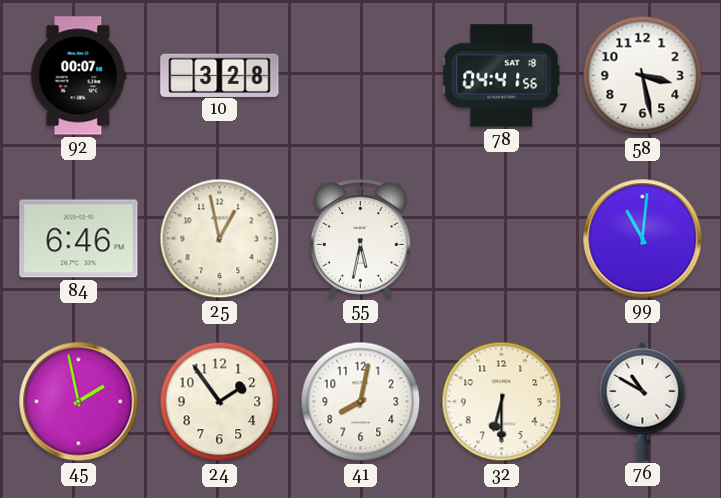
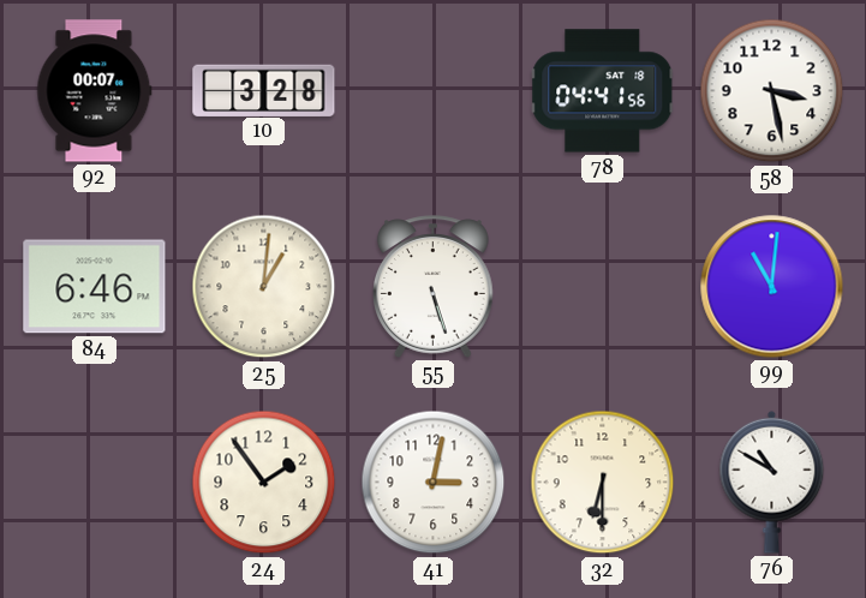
25: 12:58 -> 1:01 (264, 287)
55: 5:32 -> 5:27 (434, 287)
45: 1:58 -> none (79, 402)
41: 8:02 -> 3:02 (434, 483)
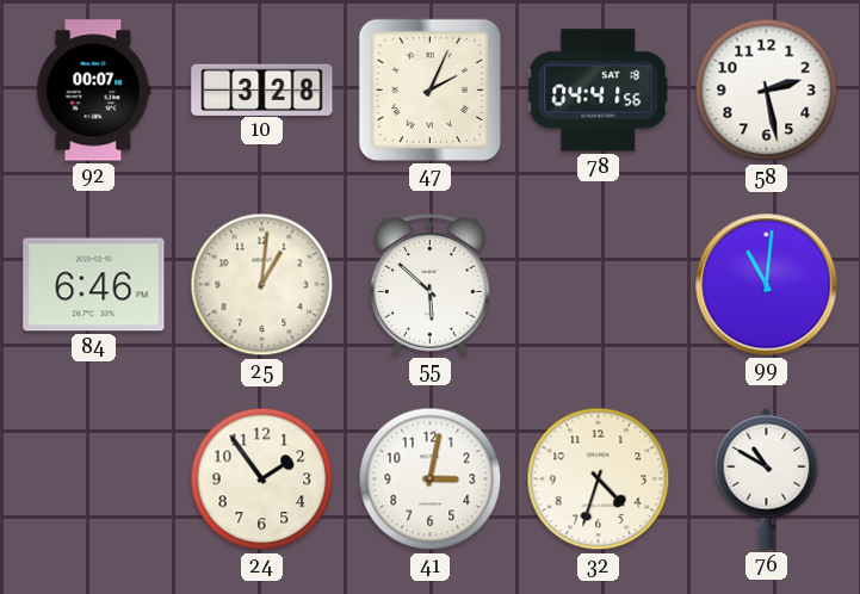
47: none -> 2:04 (429, 89)
58: 3:28 -> 2:28 (767, 91)
55: 5:27 -> 5:52 (431, 285)
32: 6:30 -> 4:33 (599, 479)
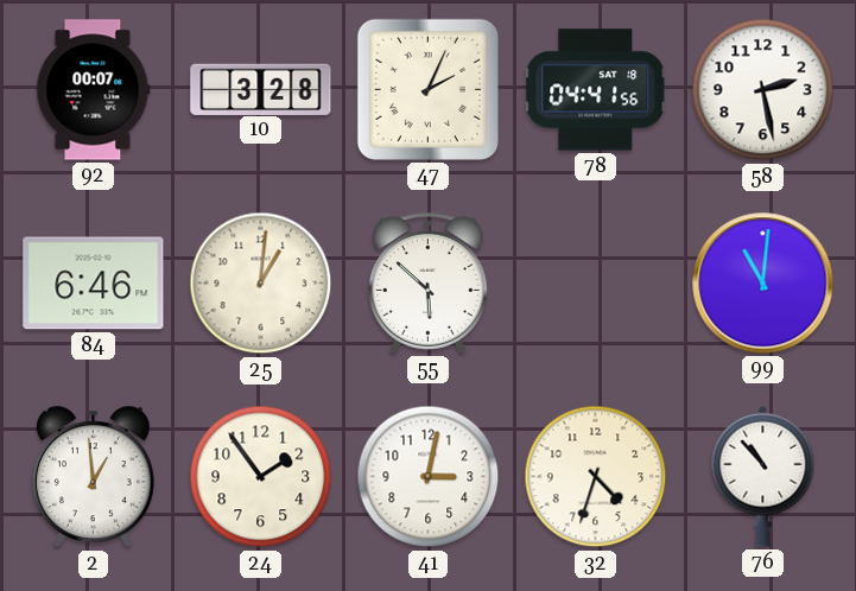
2: none -> 12:59 (93, 477)
76: 10:50 -> 10:53 (763, 476)
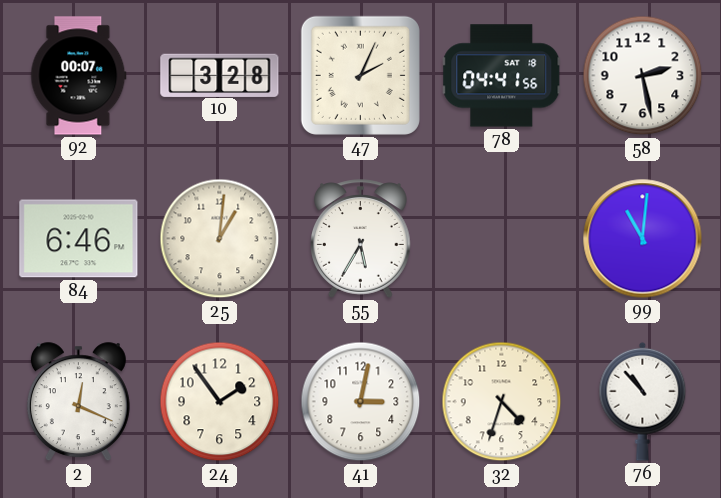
55: 5:52 -> 5:35 (361, 239)
2: 12:59 -> 12:19 (78, 402)
